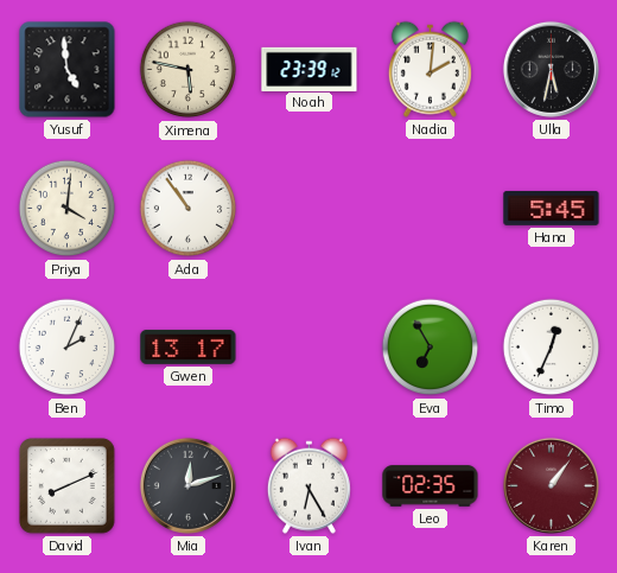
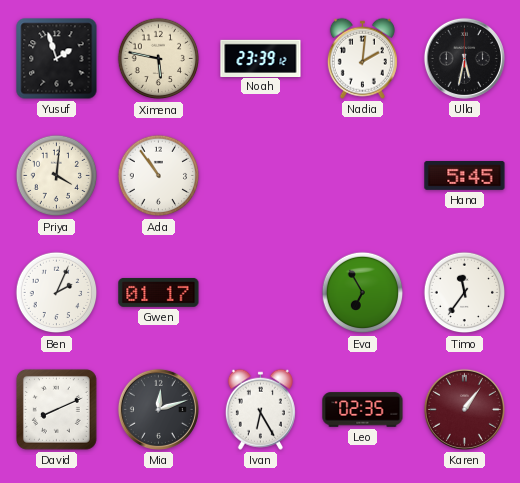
Yusuf: 4:59 -> 1:57 (57, 59)
Gwen: 13:17 -> 01:17 (159, 292)
Timo: 12:34 -> 11:36 (465, 293)
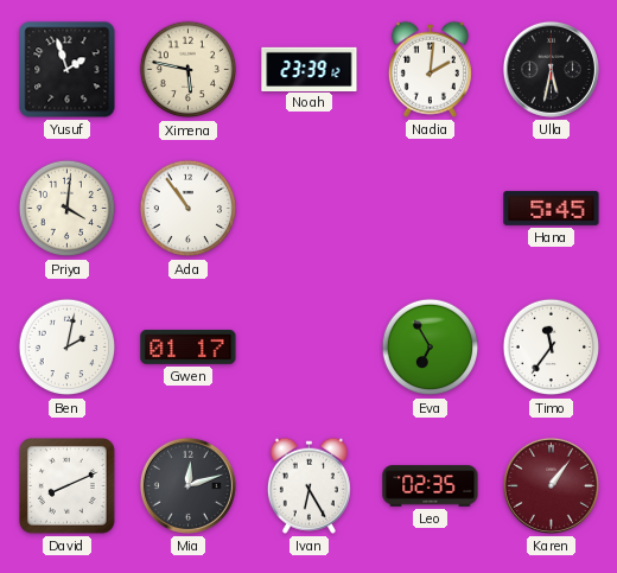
Ben: 2:04 -> 2:02 (68, 348)
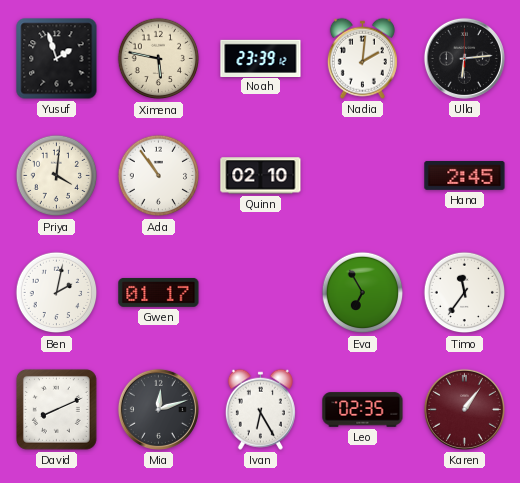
Ulla: 5:32 -> 6:14 (464, 58)
Quinn: none -> 02:10 (261, 176)
Hana: 5:45 -> 2:45 (465, 176)
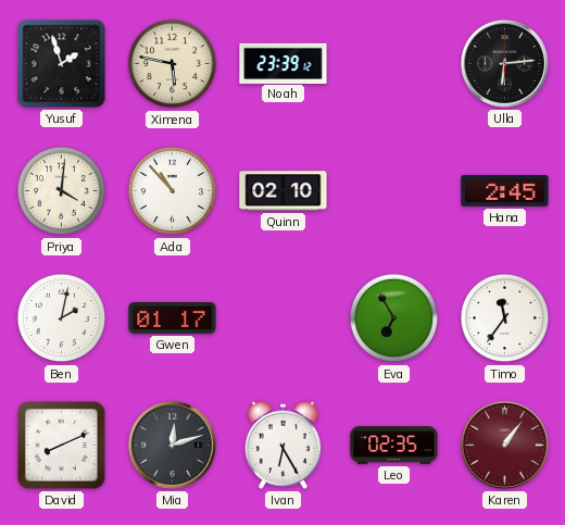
Nadia: 2:01 -> none (362, 58)
Ada: 10:54 -> 10:53 (173, 191)
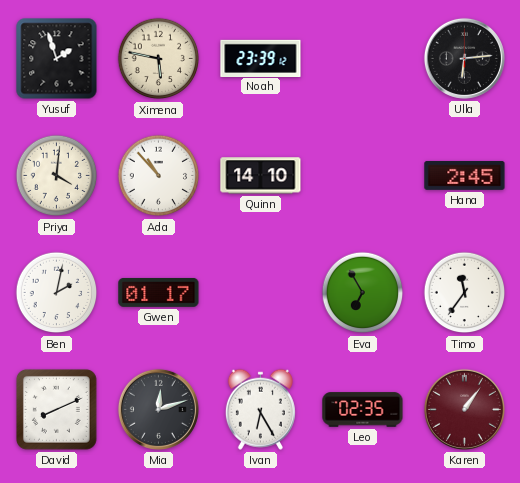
Quinn: 02:10 -> 14:10 (261, 176)
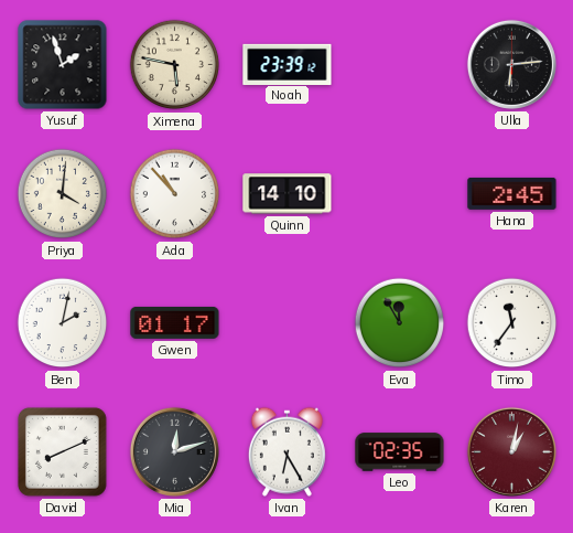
Eva: 6:55 -> 11:55 (400, 323)
Karen: 1:06 -> 1:02 (511, 451)
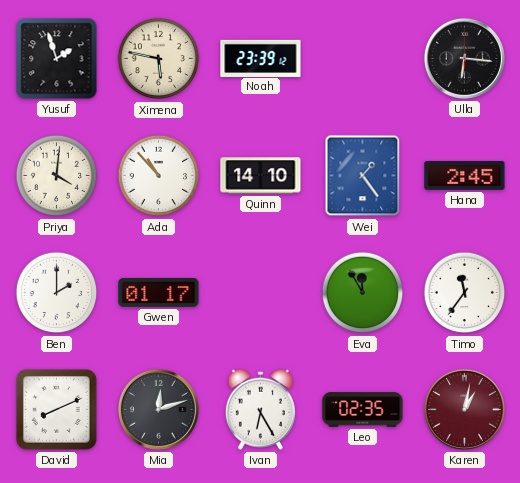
Ulla: 6:14 -> 6:16 (464, 58)
Wei: none -> 1:24 (363, 176)
Ben: 2:02 -> 2:00 (57, 293)
